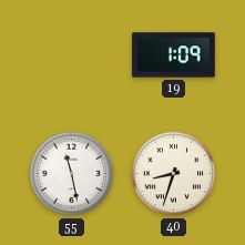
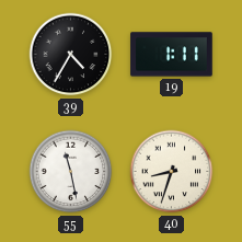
39: none -> 4:35 (71, 55)
19: 1:09 -> 1:11 (172, 55)
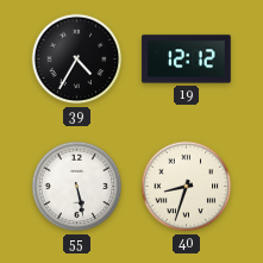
19: 1:11 -> 12:12 (187, 60)
55: 11:28 -> 5:28 (77, 187)
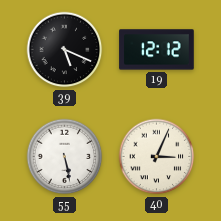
39: 4:35 -> 5:19 (65, 50)
40: 8:33 -> 3:04 (157, 157)
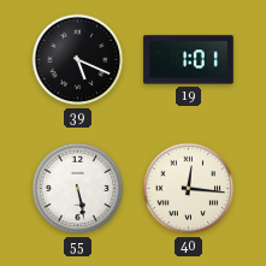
19: 12:12 -> 1:01 (189, 60)
40: 3:04 -> 12:16 (189, 189)
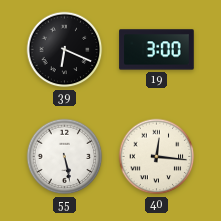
39: 5:19 -> 6:19 (65, 50)
19: 1:01 -> 3:00 (157, 50)
